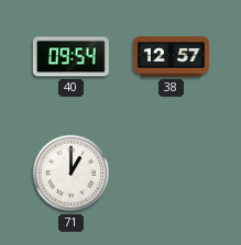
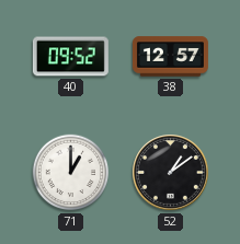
40: 09:54 -> 09:52 (70, 57)
52: none -> 1:09 (171, 173)
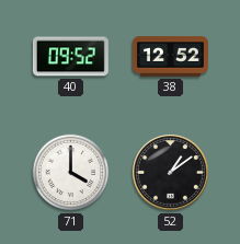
38: 12:57 -> 12:52 (170, 57)
71: 1:00 -> 4:00 (71, 173)
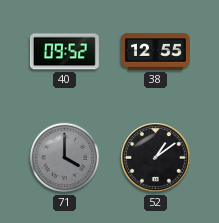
38: 12:52 -> 12:55 (155, 52)
71 dial: white -> grey (65, 158)
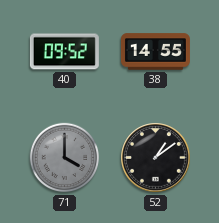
38: 12:55 -> 14:55 (155, 52)
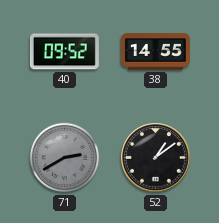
71: 4:00 -> 2:40 (65, 158)
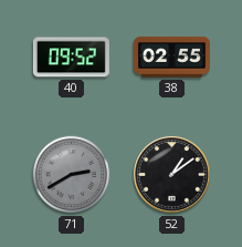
38: 14:55 -> 02:55 (171, 58)
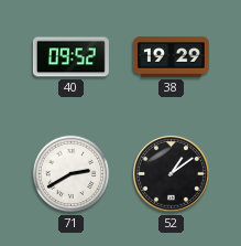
38: 02:55 -> 19:29 (171, 57)
71 dial: grey -> white (72, 174)
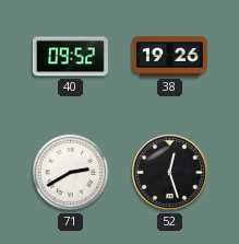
38: 19:29 -> 19:26 (169, 57)
52: 1:09 -> 12:27 (170, 173)
